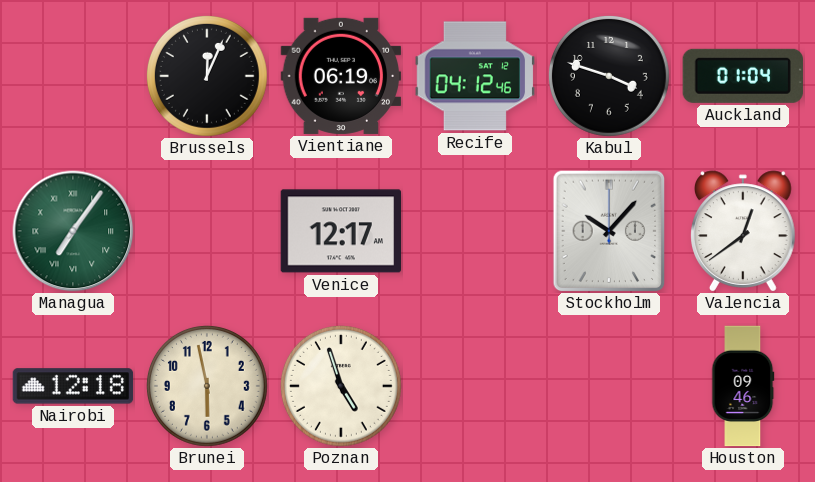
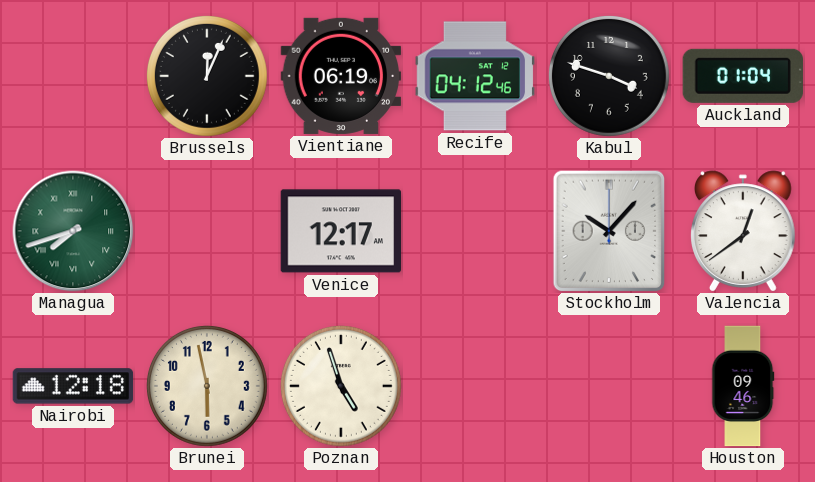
Managua: 7:06 -> 7:42 (73, 231)
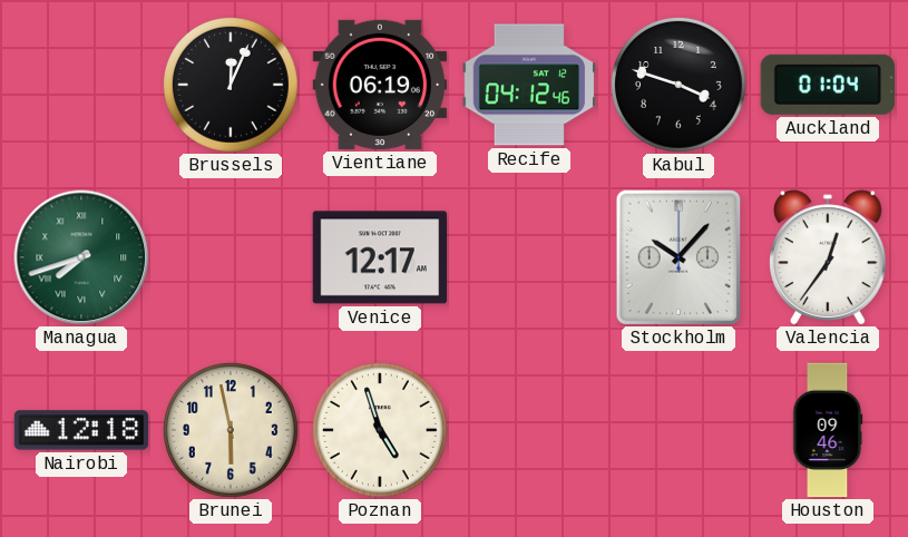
Valencia: 12:39 -> 12:36 (829, 257)
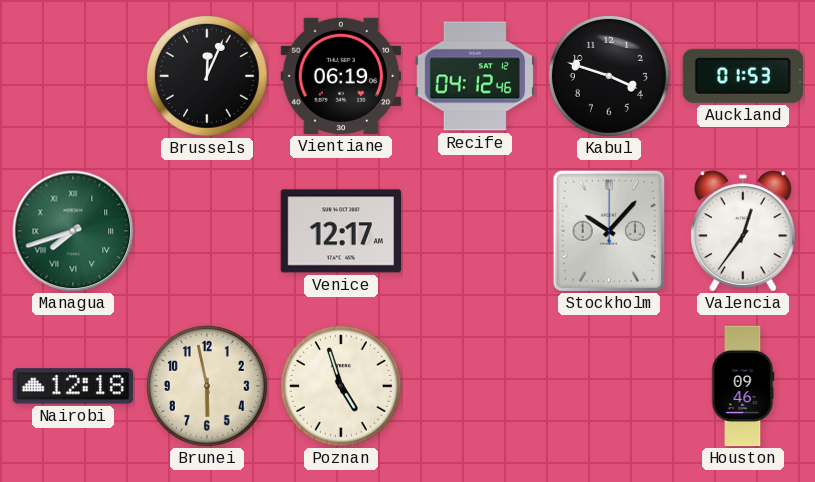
Auckland: 01:04 -> 01:53 (743, 76)
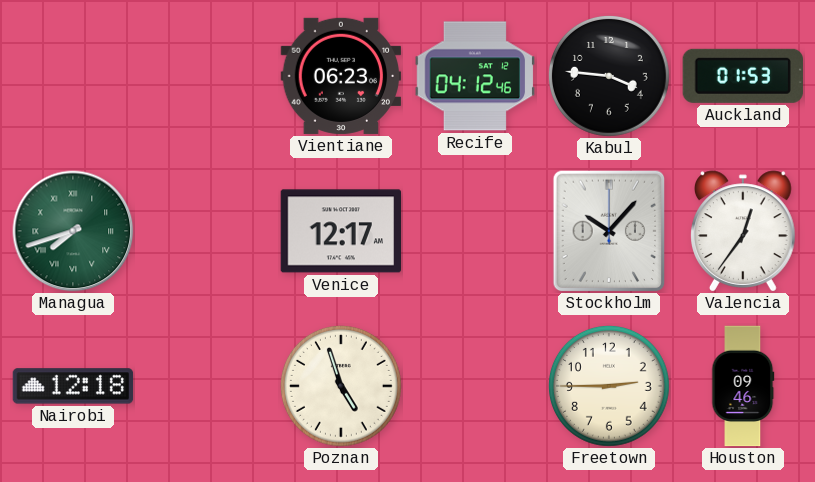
Brussels: 12:04 -> none (207, 76)
Vientiane: 06:19 -> 06:23 (341, 76)
Kabul: 3:48 -> 3:46 (609, 76)
Brunei: 5:58 -> none (207, 386)
Freetown: none -> 2:45 (609, 386)
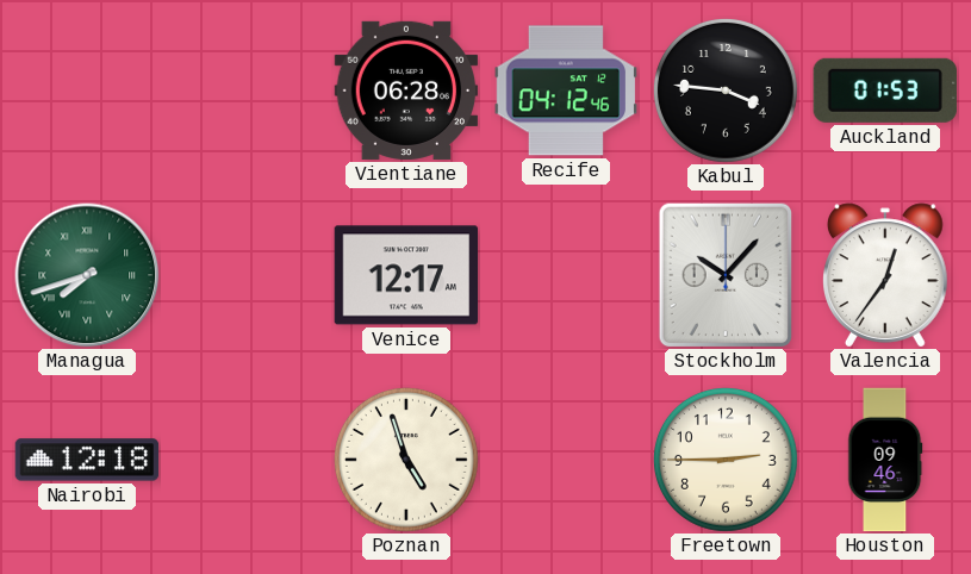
Vientiane: 06:23 -> 06:28 (406, 91)
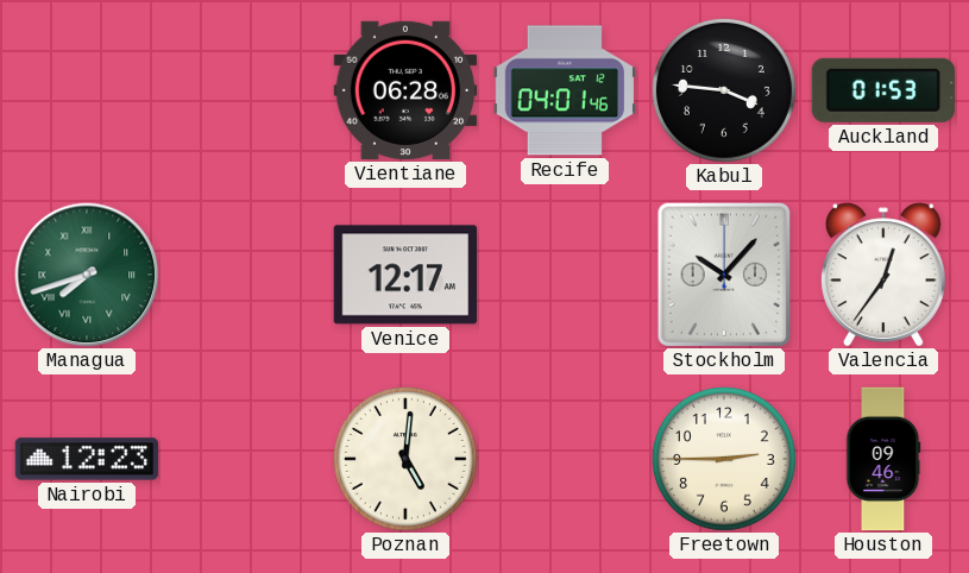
Recife: 04:12 -> 04:01 (565, 90)
Nairobi: 12:18 -> 12:23 (87, 459)
Poznan: 4:57 -> 5:01 (405, 459)
